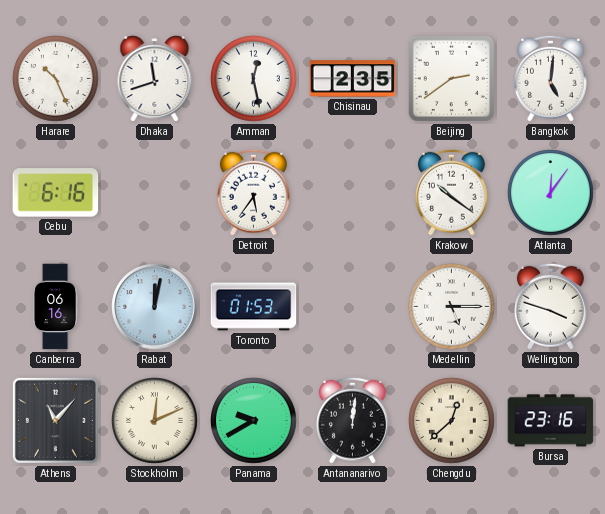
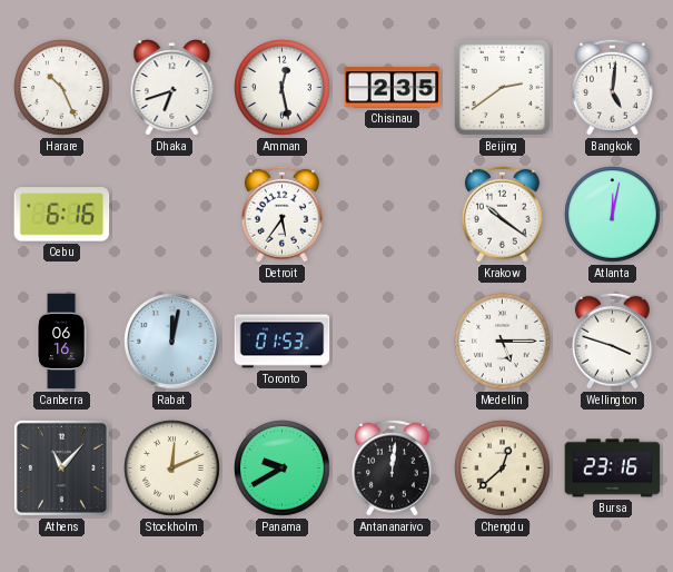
Dhaka: 11:42 -> 6:42 (172, 88)
Atlanta: 12:06 -> 12:02 (613, 215)
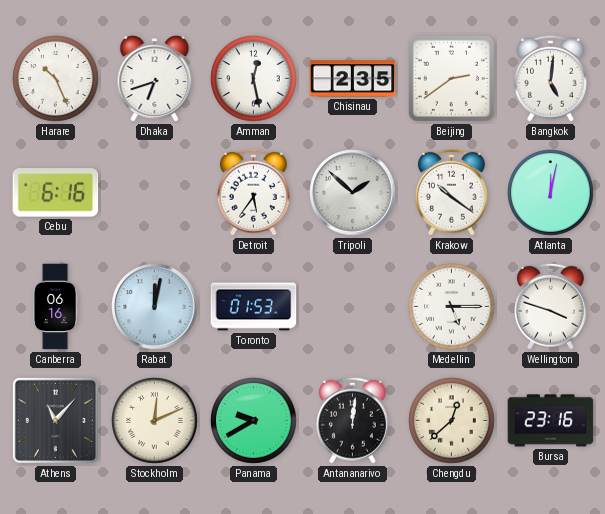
Tripoli: none -> 1:52 (353, 193)
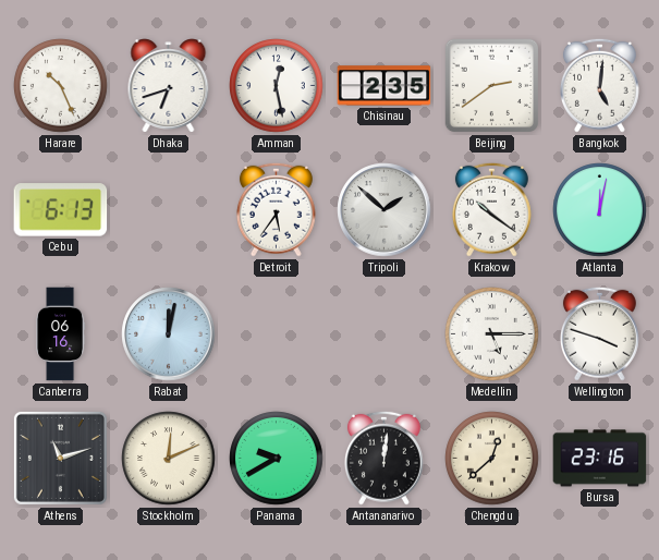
Cebu: 6:16 -> 6:13 (61, 210)
Toronto: 01:53 -> none (254, 307)
Athens: 11:07 -> 11:12 (60, 458)
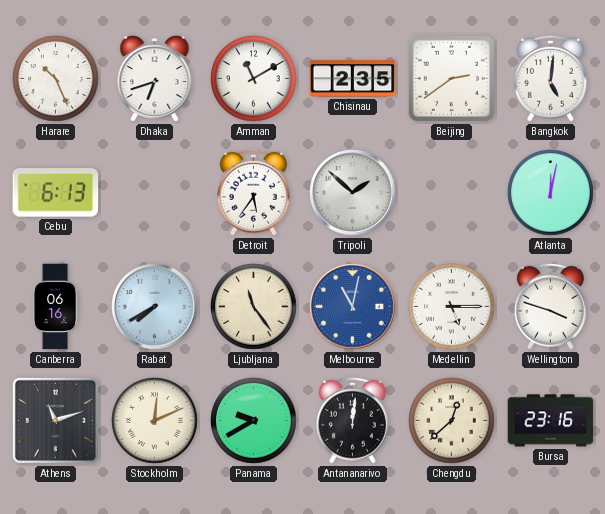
Amman: 12:28 -> 11:10 (254, 79)
Krakow: 10:21 -> none (491, 209)
Rabat: 12:02 -> 7:40 (155, 307)
Ljubljana: none -> 11:24 (254, 307)
Melbourne: none -> 11:02 (353, 307)
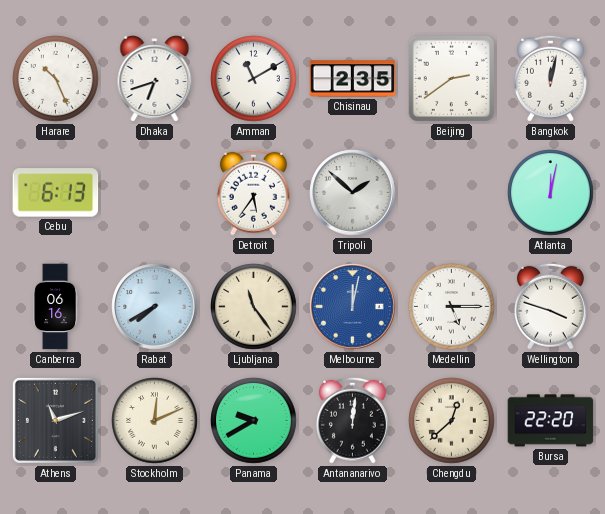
Bangkok: 5:01 -> 12:02 (550, 78)
Melbourne: 11:02 -> 12:02 (353, 307)
Bursa: 23:16 -> 22:20 (551, 421)
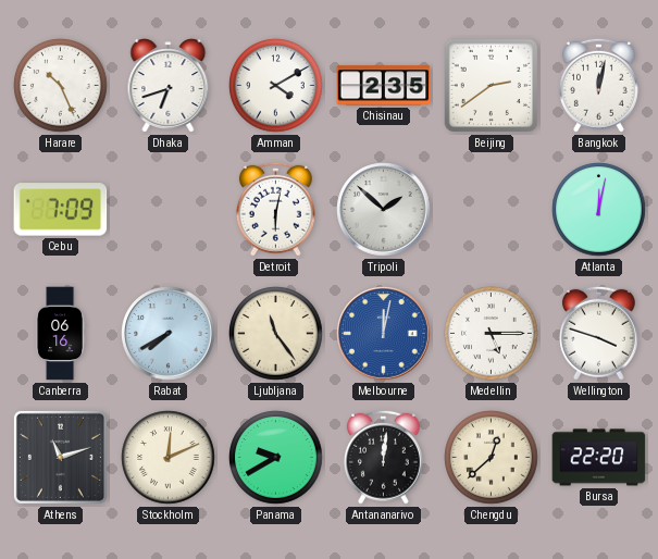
Amman: 11:10 -> 4:10 (276, 86)
Cebu: 6:13 -> 7:09 (61, 210)
Detroit: 5:36 -> 6:02 (275, 209)
